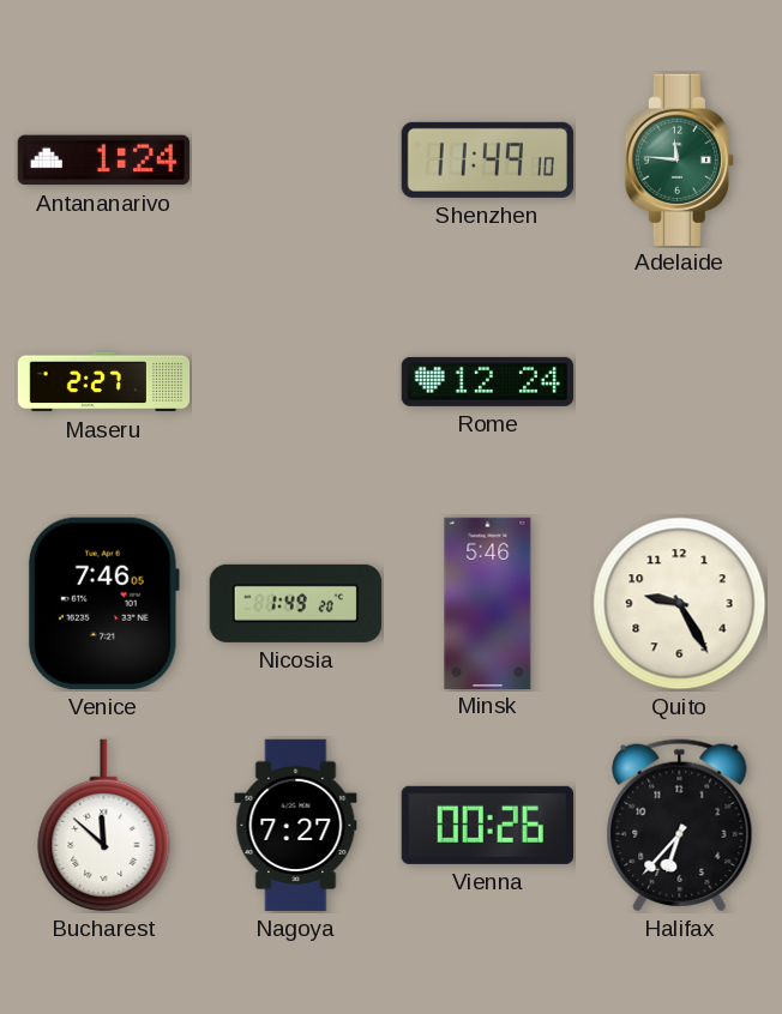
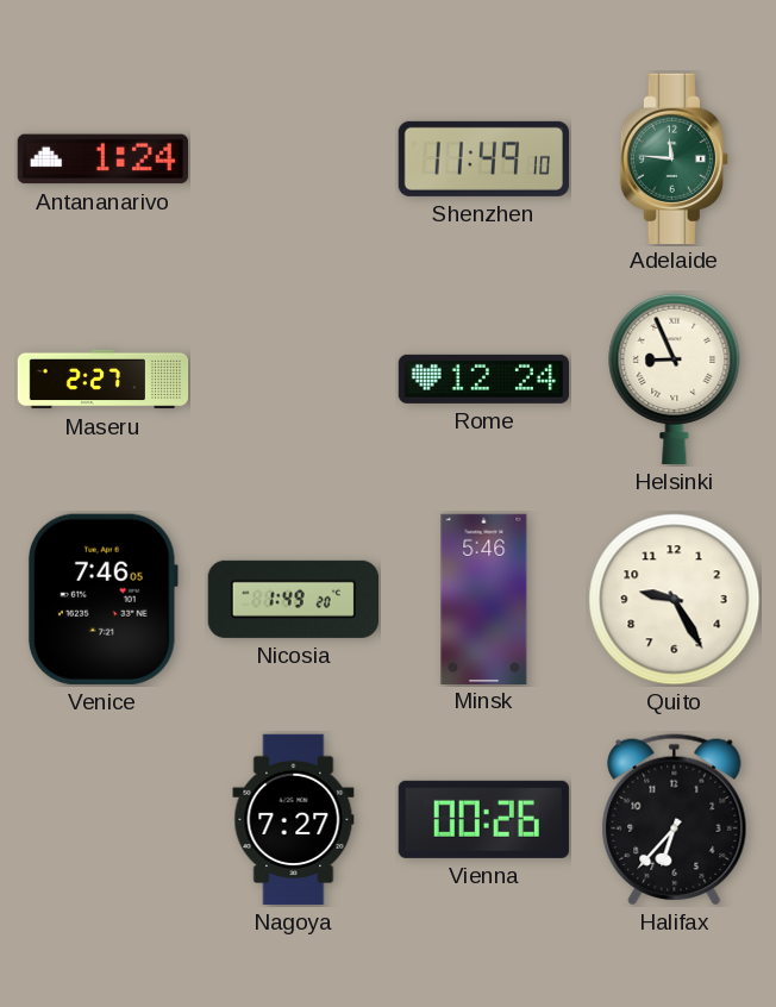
Helsinki: none -> 8:56 (675, 379)
Bucharest: 11:52 -> none (104, 826)
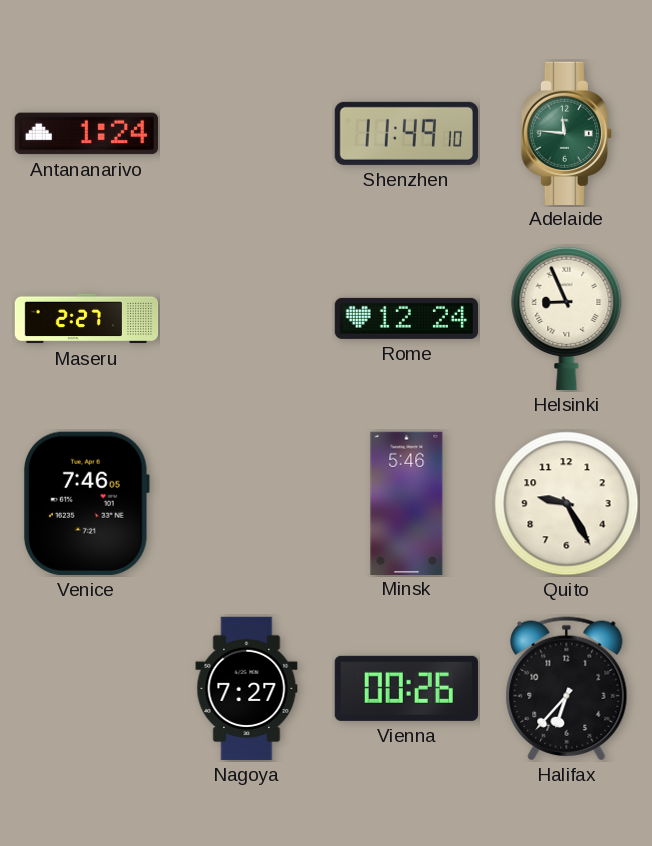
Nicosia: 1:49 -> none (293, 599)
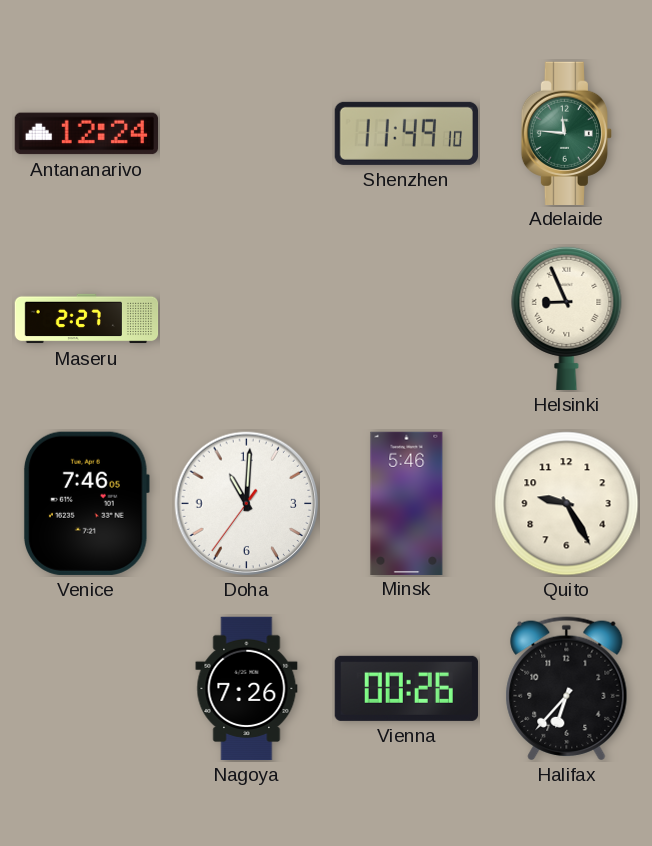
Antananarivo: 1:24 -> 12:24 (86, 134)
Rome: 12:24 -> none (406, 318)
Doha: none -> 11:00 (247, 504)
Nagoya: 7:27 -> 7:26 (247, 689)
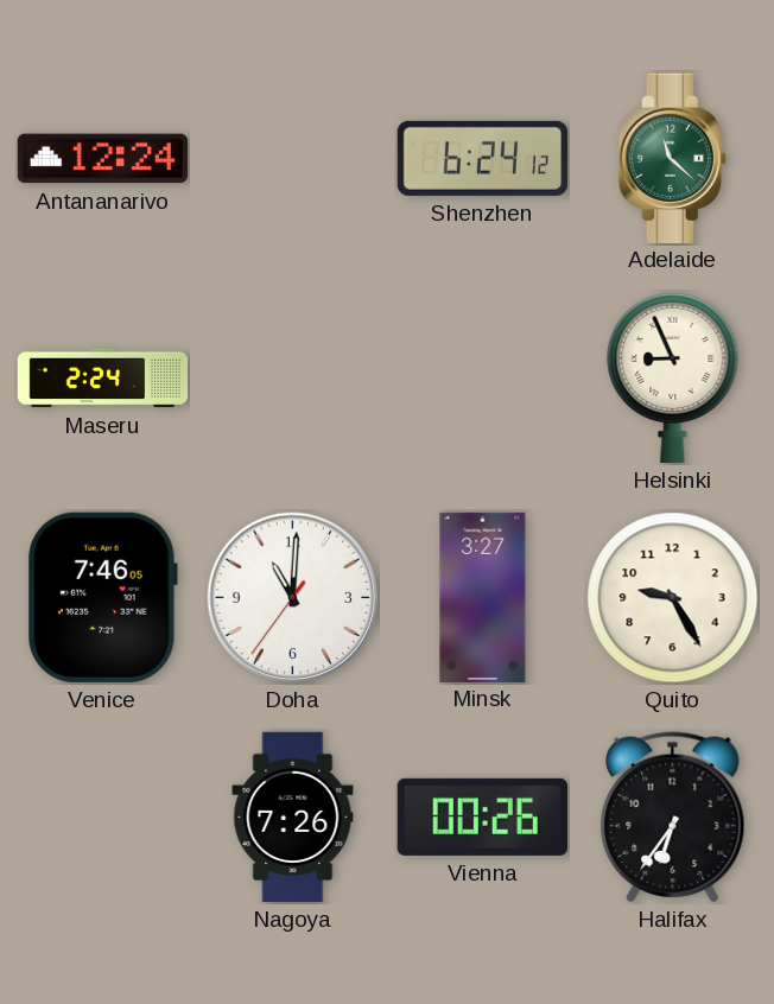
Shenzhen: 11:49 -> 6:24 (482, 158)
Adelaide: 11:46 -> 11:22 (672, 158)
Maseru: 2:27 -> 2:24 (103, 379)
Minsk: 5:46 -> 3:27 (483, 597)
Halifax: 6:37 -> 6:36 (673, 818)
